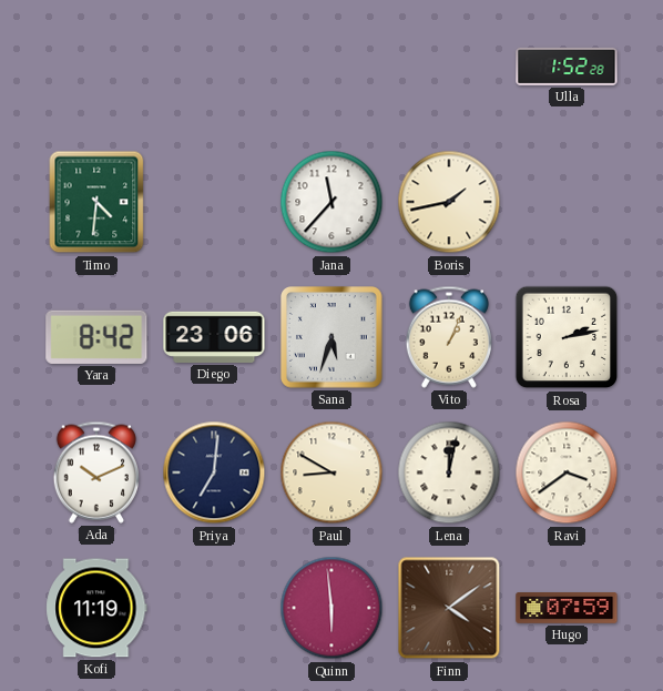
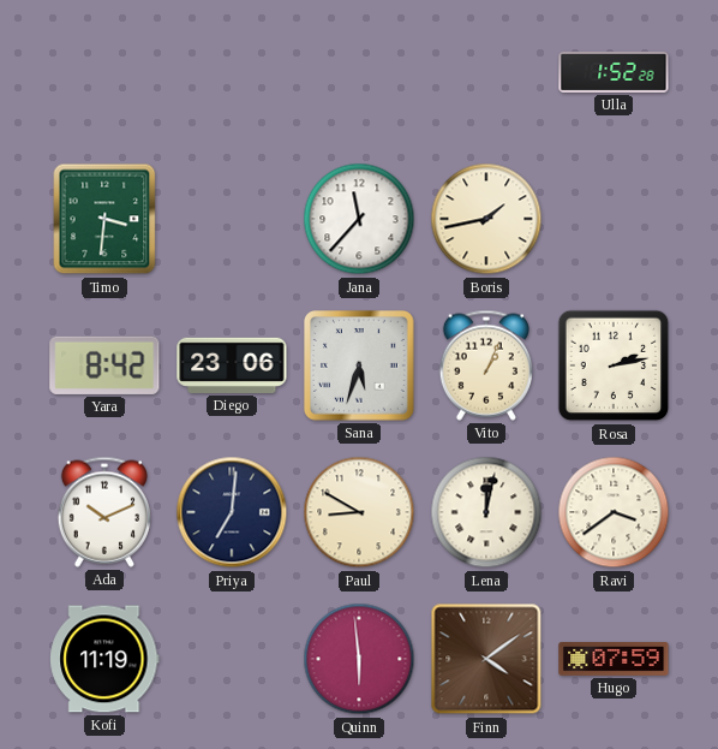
Timo: 4:31 -> 3:31 (104, 219)
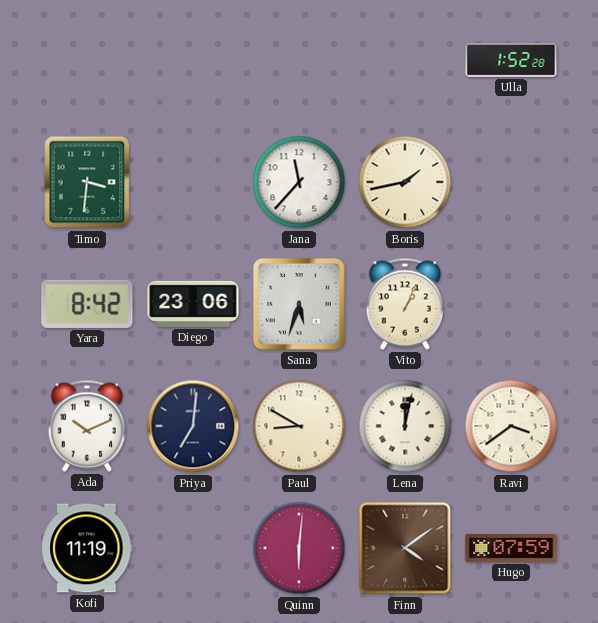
Rosa: 2:13 -> none (614, 365)
Quinn: 5:59 -> 6:01 (299, 548)
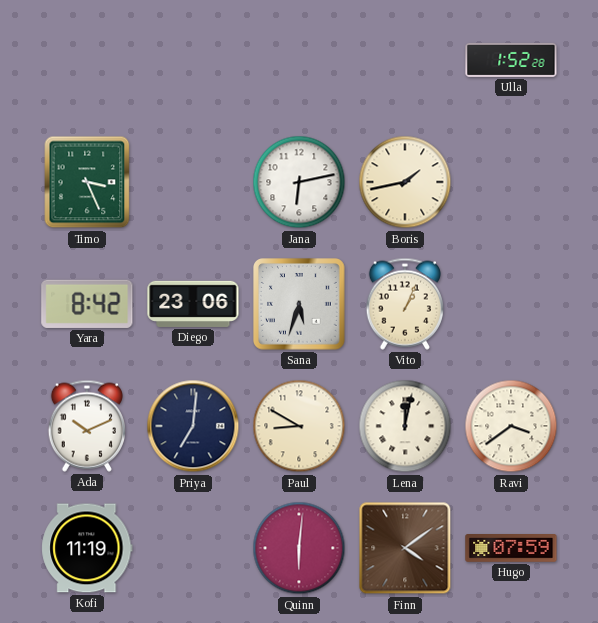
Timo: 3:31 -> 3:26 (87, 182)
Jana: 11:37 -> 6:13 (299, 182)
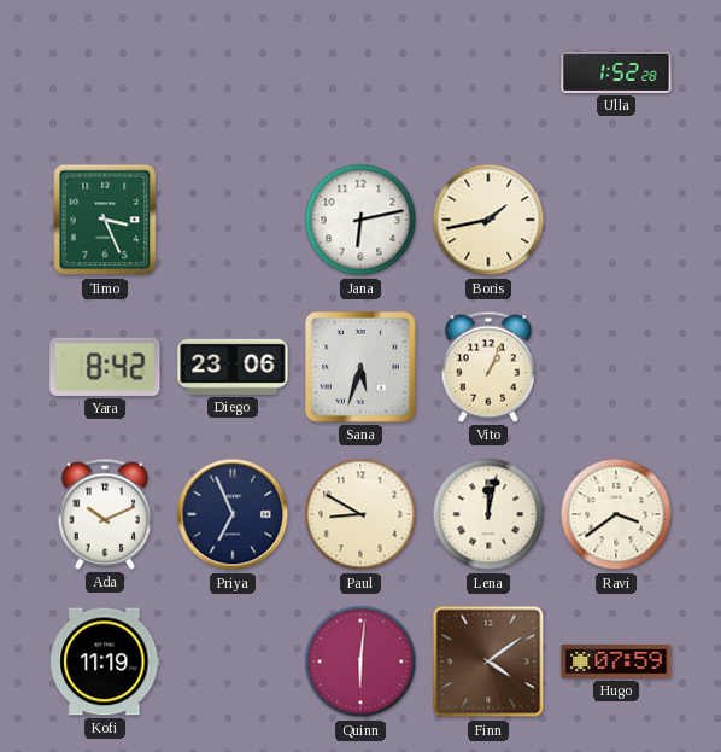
Priya: 7:01 -> 6:56 (233, 514)
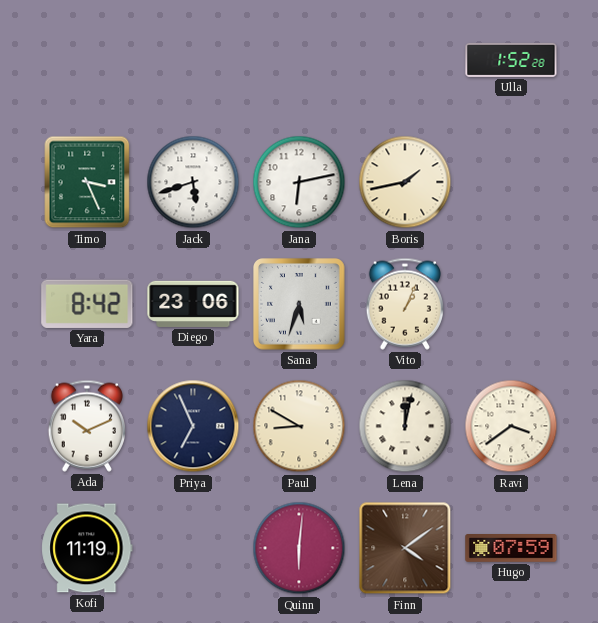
Jack: none -> 5:42 (193, 182)
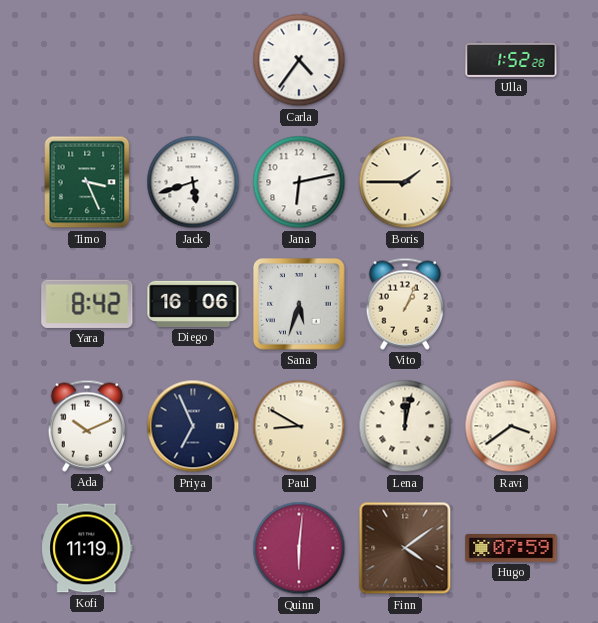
Carla: none -> 4:36 (299, 60)
Boris: 1:43 -> 1:45 (405, 182)
Diego: 23:06 -> 16:06 (193, 304)
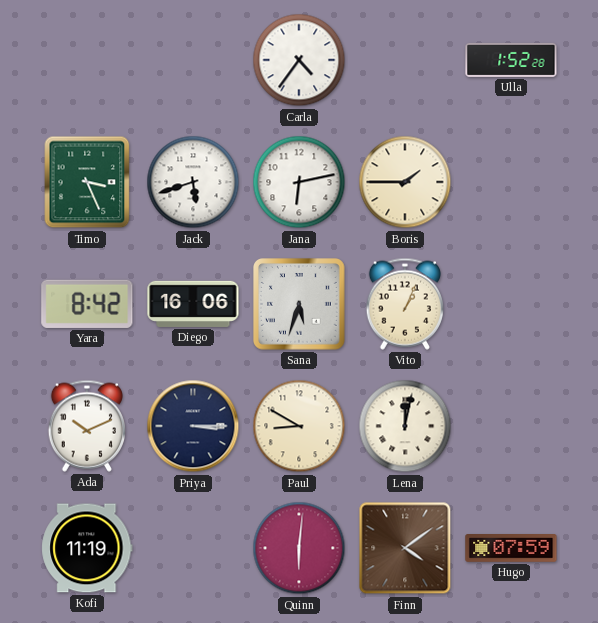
Priya: 6:56 -> 3:15 (193, 426)
Ravi: 3:39 -> none (511, 426)
